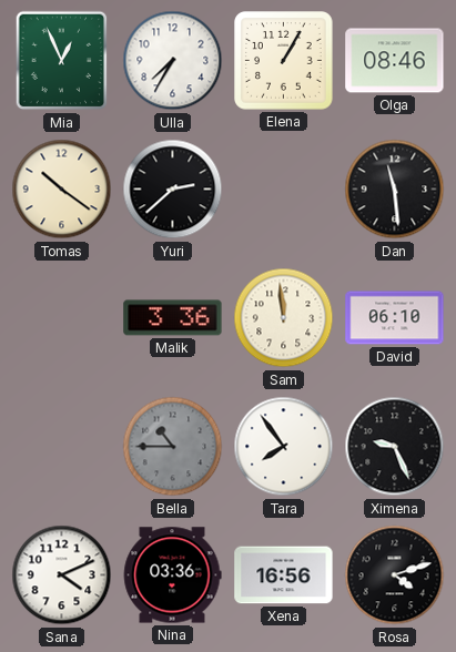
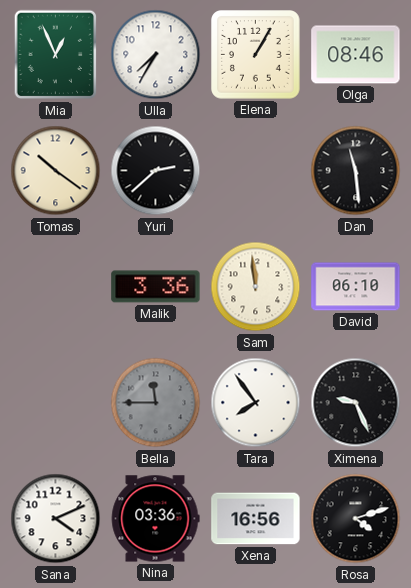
Bella: 10:45 -> 11:45 (156, 403)
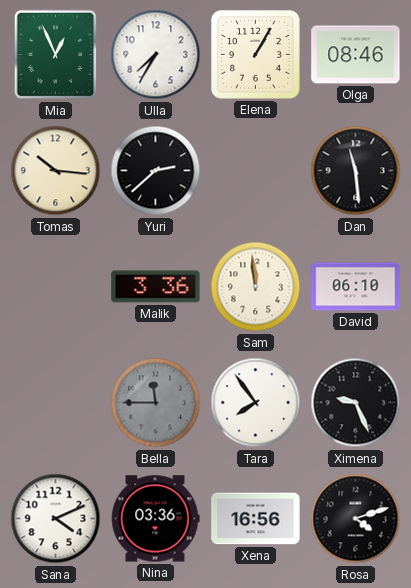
Tomas: 10:21 -> 10:16 (56, 171)
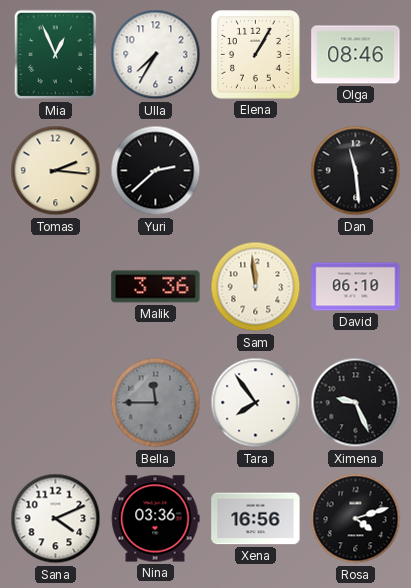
Tomas: 10:16 -> 2:16 (56, 171)
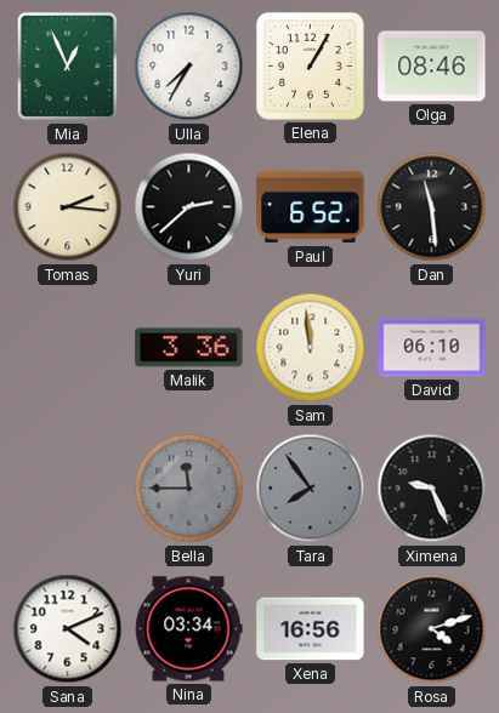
Paul: none -> 6:52 (311, 207)
Tara dial: white -> grey (311, 489)
Nina: 03:36 -> 03:34 (188, 629)
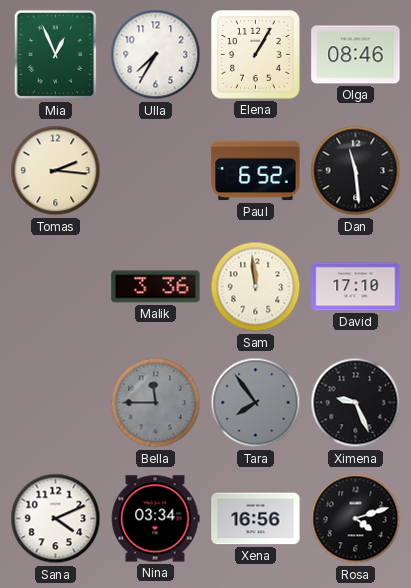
Yuri: 2:38 -> none (189, 207)
David: 06:10 -> 17:10 (356, 287)
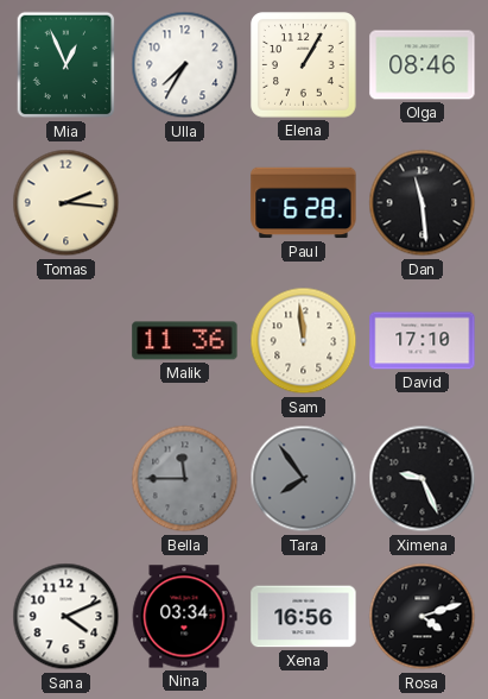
Paul: 6:52 -> 6:28 (304, 203)
Malik: 3:36 -> 11:36 (185, 341)
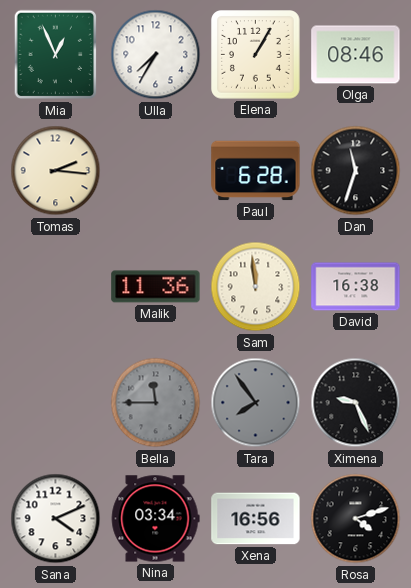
Dan: 11:29 -> 11:33 (356, 171)
David: 17:10 -> 16:38 (356, 287)
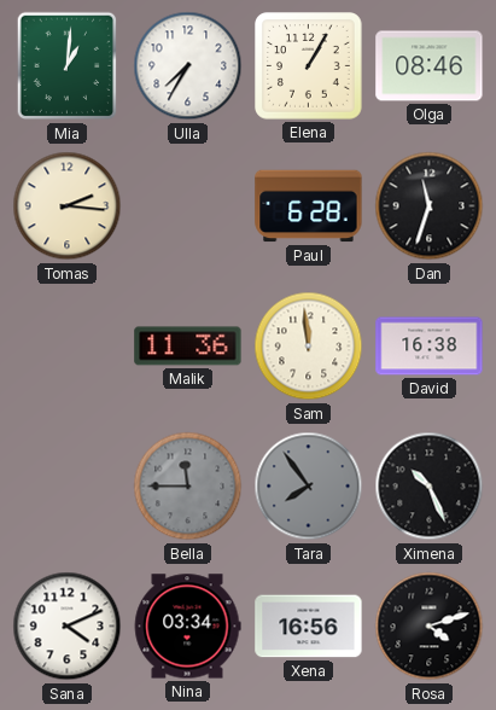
Mia: 12:56 -> 1:01 (68, 66)
Ximena: 9:26 -> 10:26 (430, 487)
